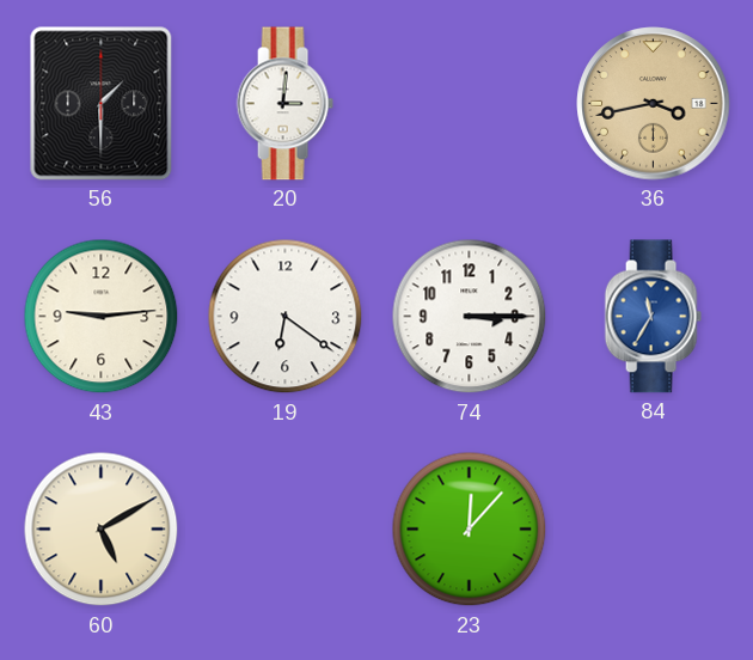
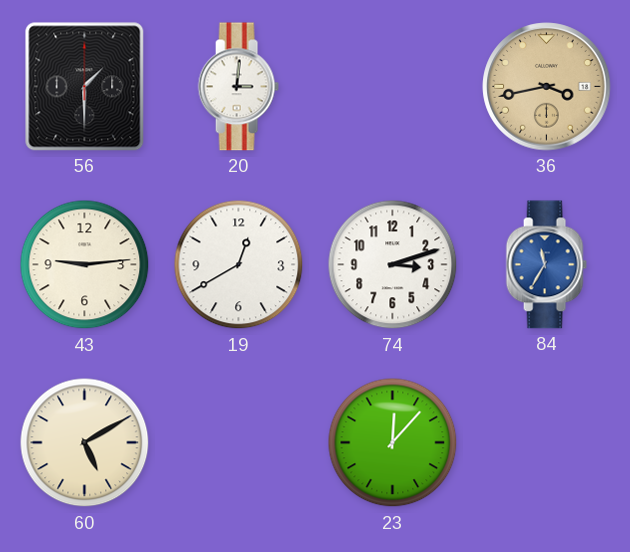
19: 6:21 -> 12:40 (239, 265)
74: 3:15 -> 3:12 (393, 265)
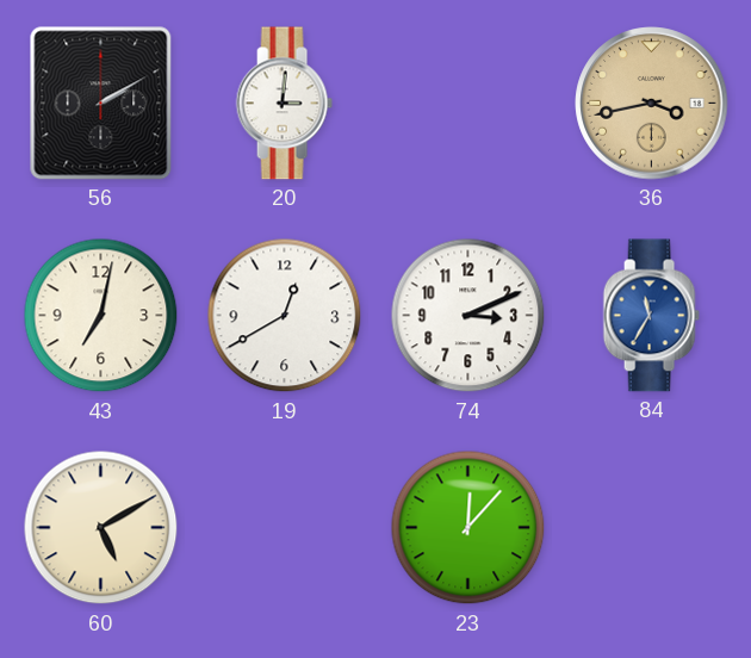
56: 1:30 -> 2:10 (101, 104)
43: 9:14 -> 7:02 (101, 316)
74: 3:12 -> 3:11 (468, 316)
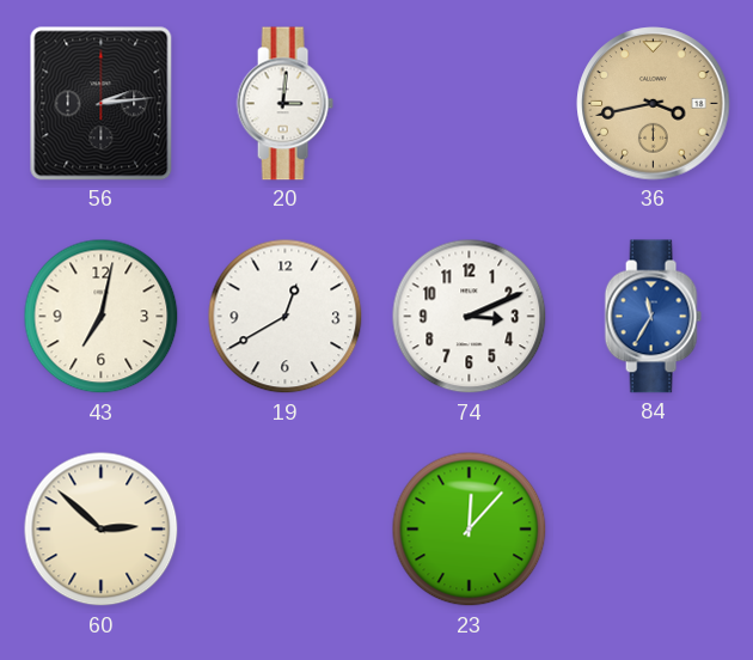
56: 2:10 -> 2:14 (102, 104)
60: 5:10 -> 2:52 (102, 530)
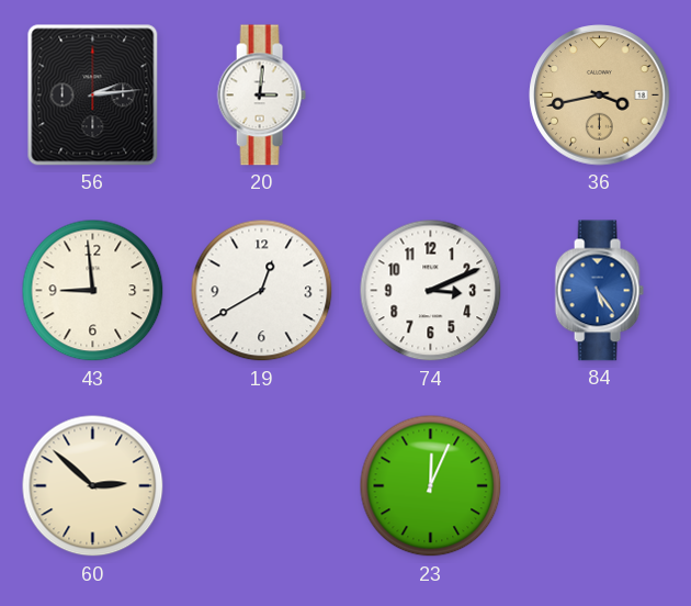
43: 7:02 -> 8:59 (93, 291)
84: 11:35 -> 5:24 (599, 291)
23: 12:07 -> 12:04 (431, 486)
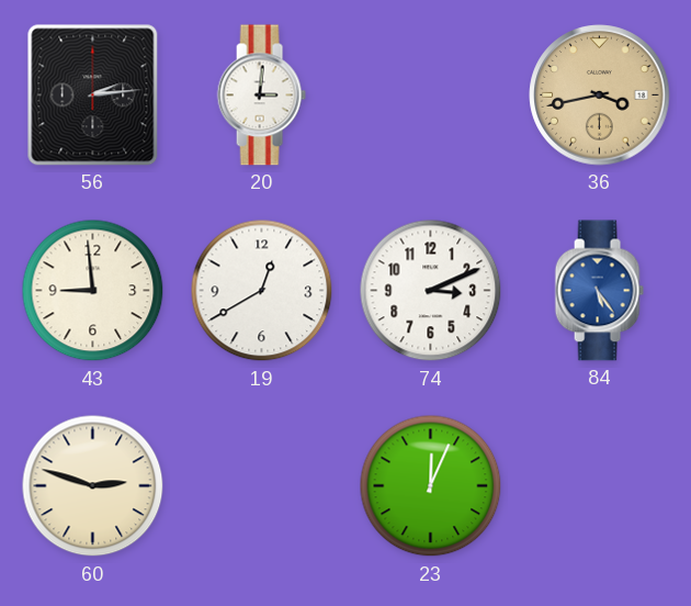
60: 2:52 -> 2:48 (93, 486)
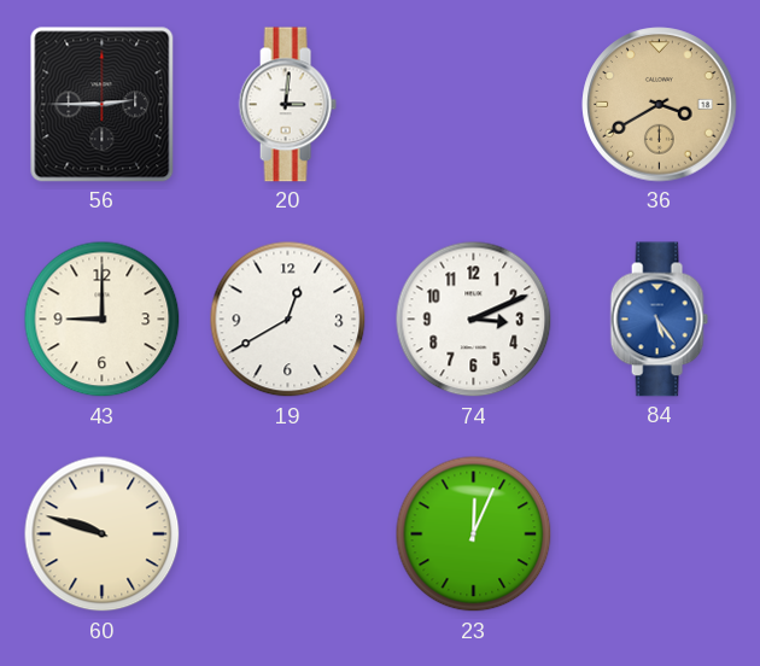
56: 2:14 -> 2:45 (103, 105)
36: 3:43 -> 3:40 (660, 105)
43: 8:59 -> 9:00 (103, 320)
60: 2:48 -> 9:48 (103, 534)
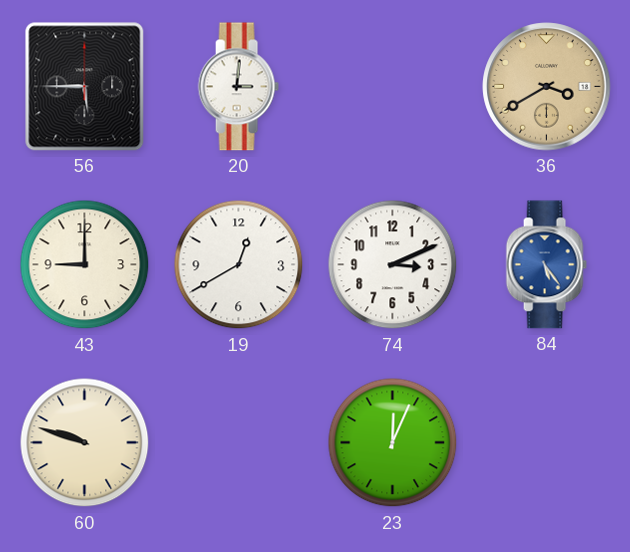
56: 2:45 -> 5:45 (85, 87)
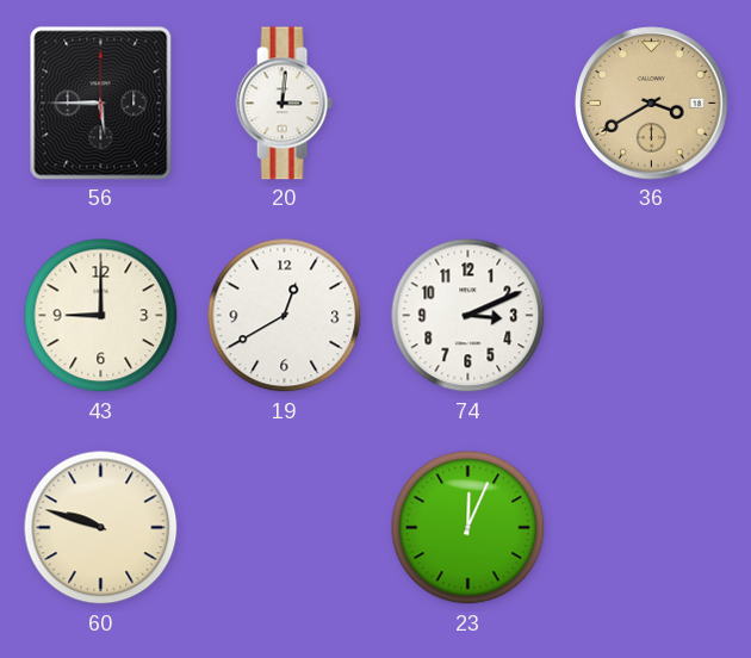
84: 5:24 -> none (546, 265)
